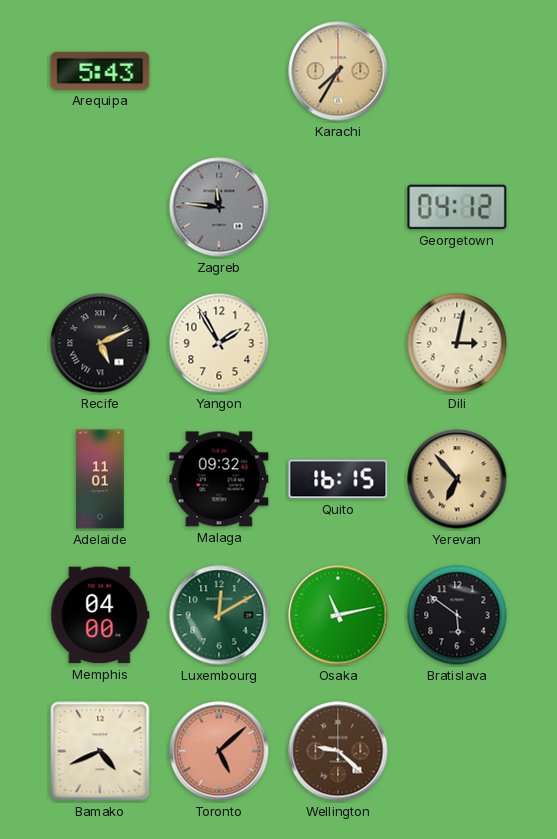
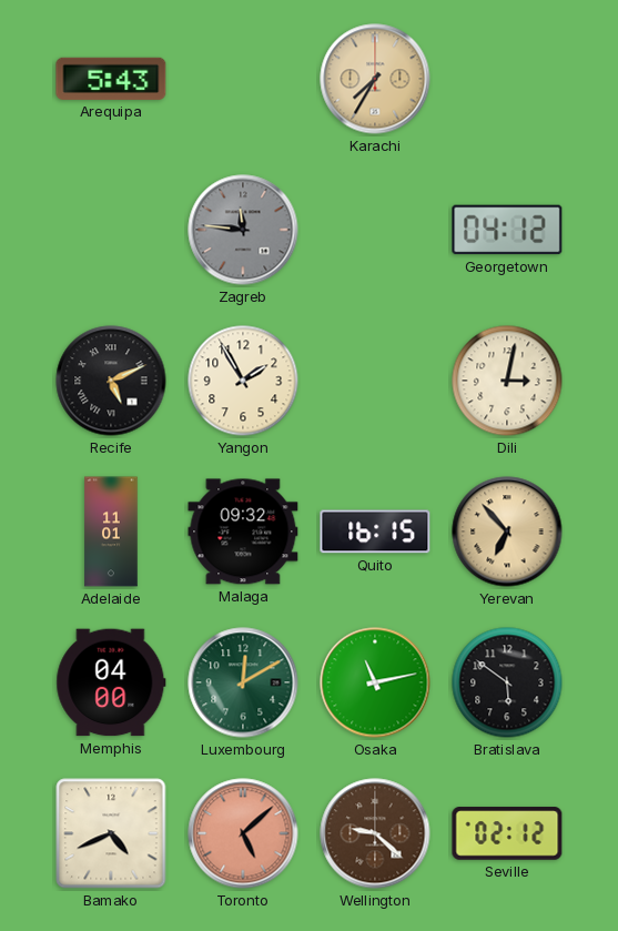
Seville: none -> 02:12 (507, 833)
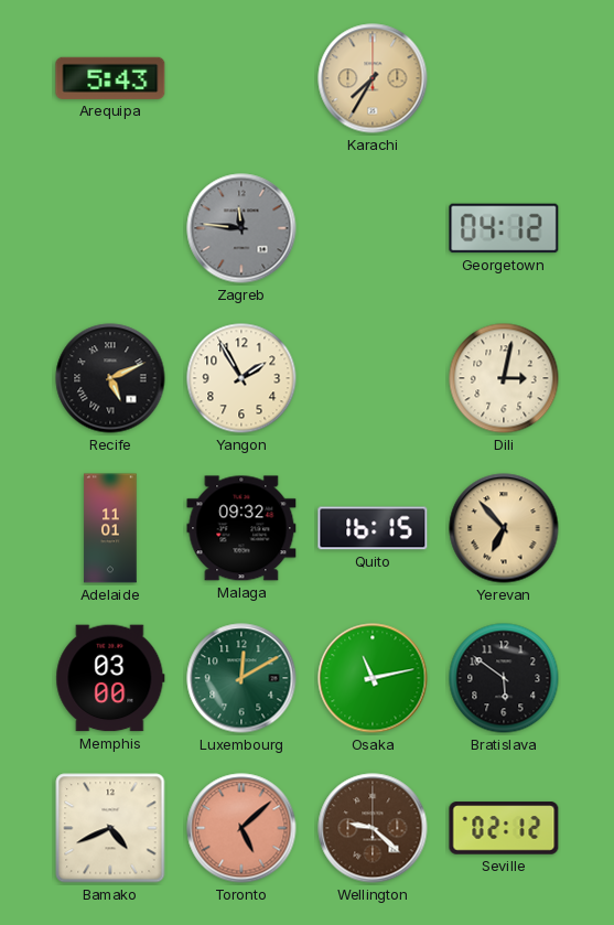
Memphis: 04:00 -> 03:00 (110, 678)
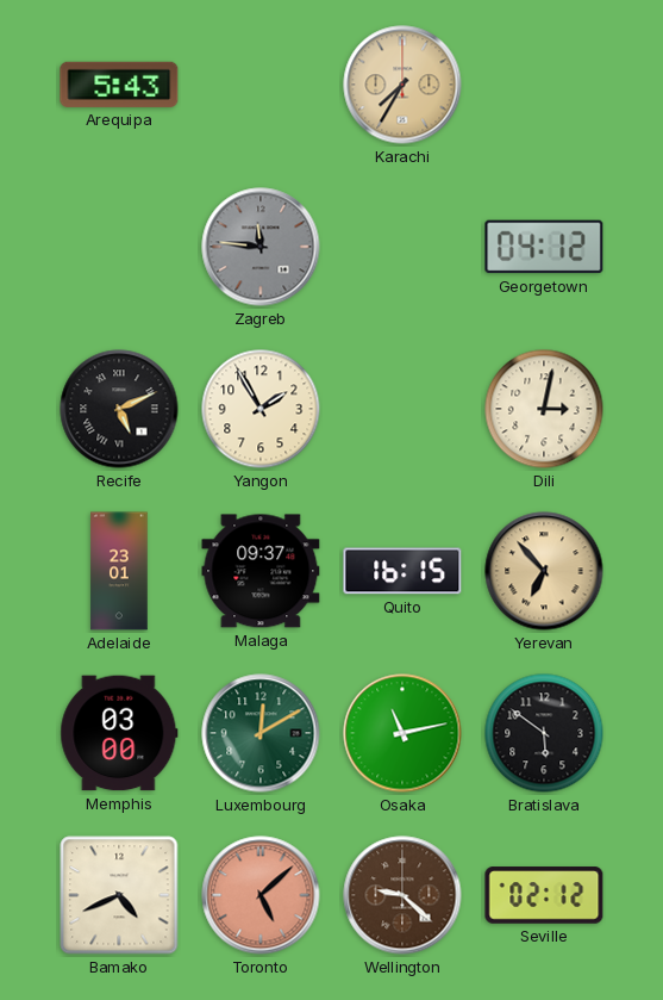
Adelaide: 11:01 -> 23:01 (119, 571)
Malaga: 09:32 -> 09:37 (261, 571)
